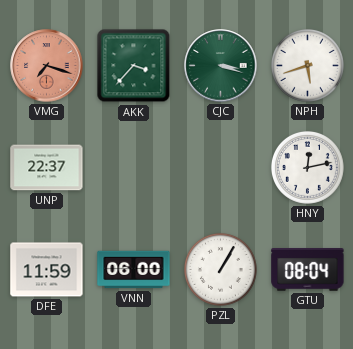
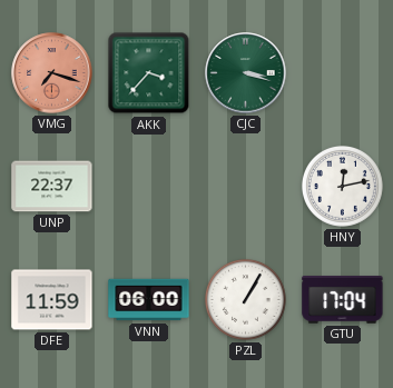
NPH: 5:42 -> none (307, 65)
GTU: 08:04 -> 17:04 (343, 300)
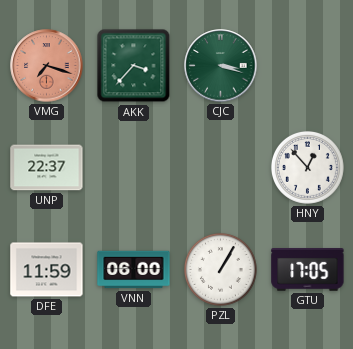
HNY: 12:13 -> 12:53 (307, 167)
GTU: 17:04 -> 17:05 (308, 270)
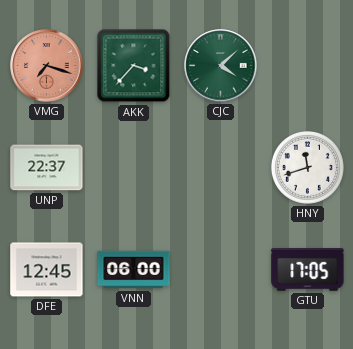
CJC: 3:18 -> 4:08 (221, 66)
HNY: 12:53 -> 11:42 (307, 167)
DFE: 11:59 -> 12:45 (47, 270)
PZL: 1:05 -> none (220, 269)
